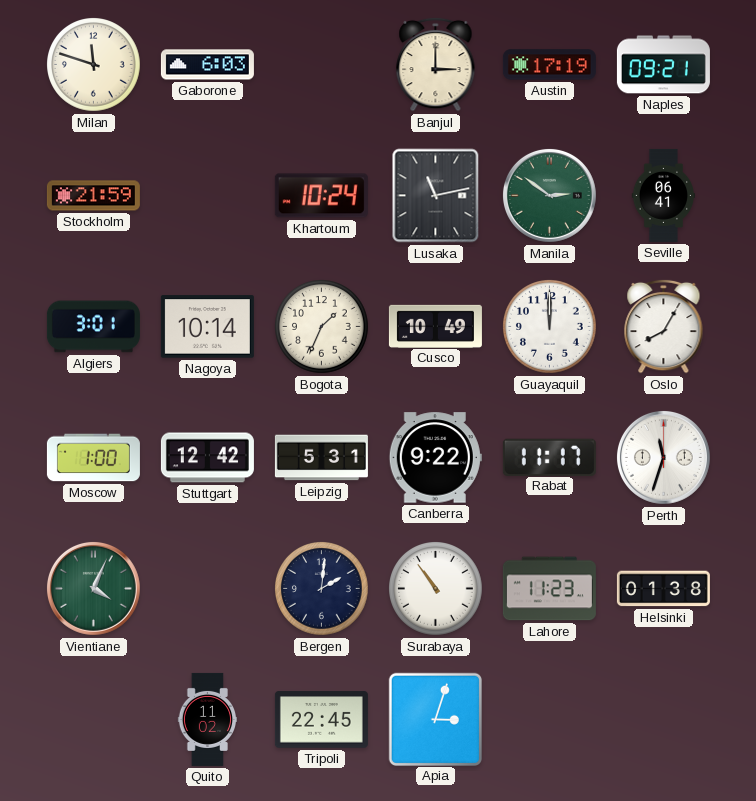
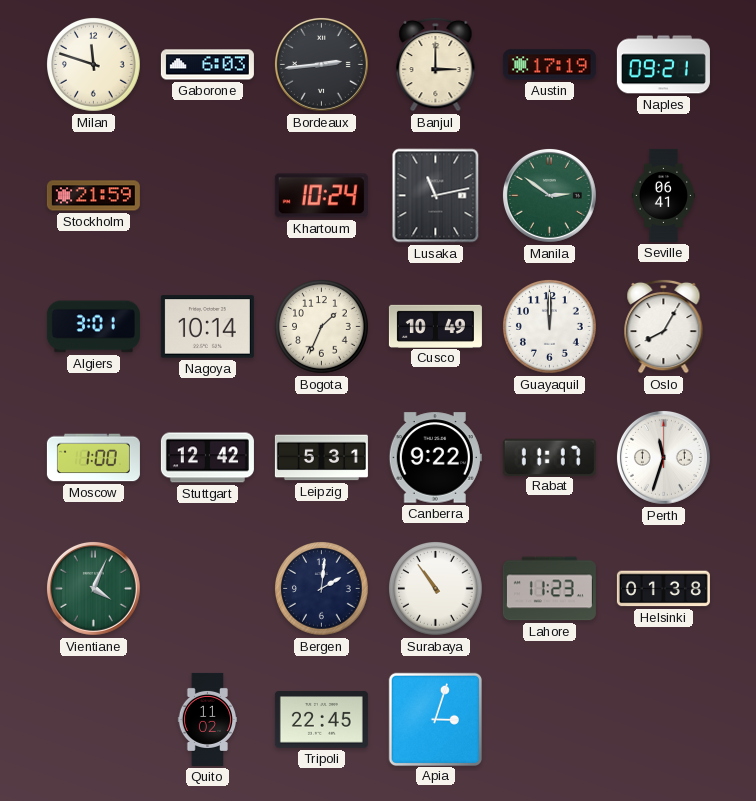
Bordeaux: none -> 2:44 (321, 64)
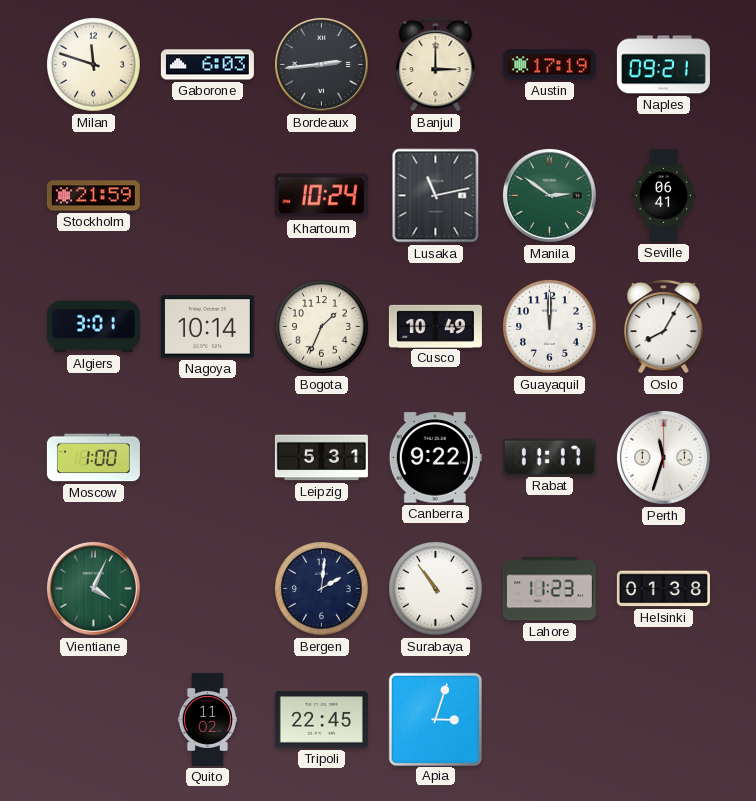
Stuttgart: 12:42 -> none (207, 458)
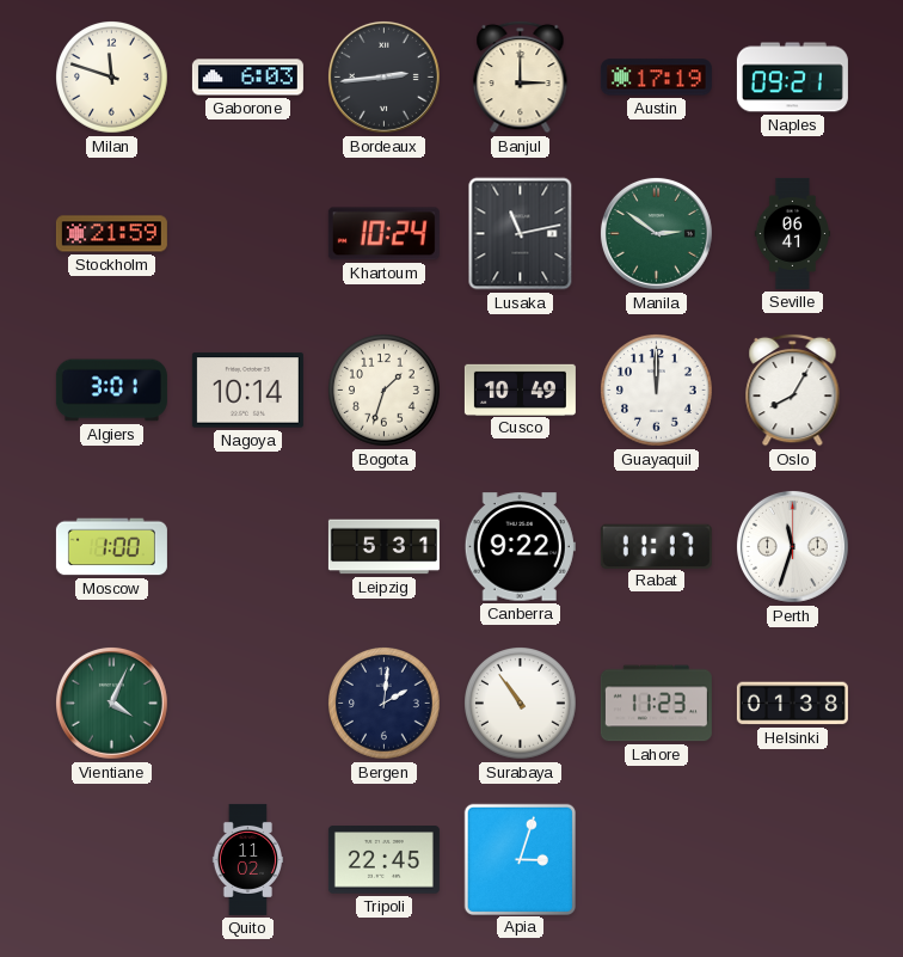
Bogota: 1:34 -> 1:33 (385, 391)
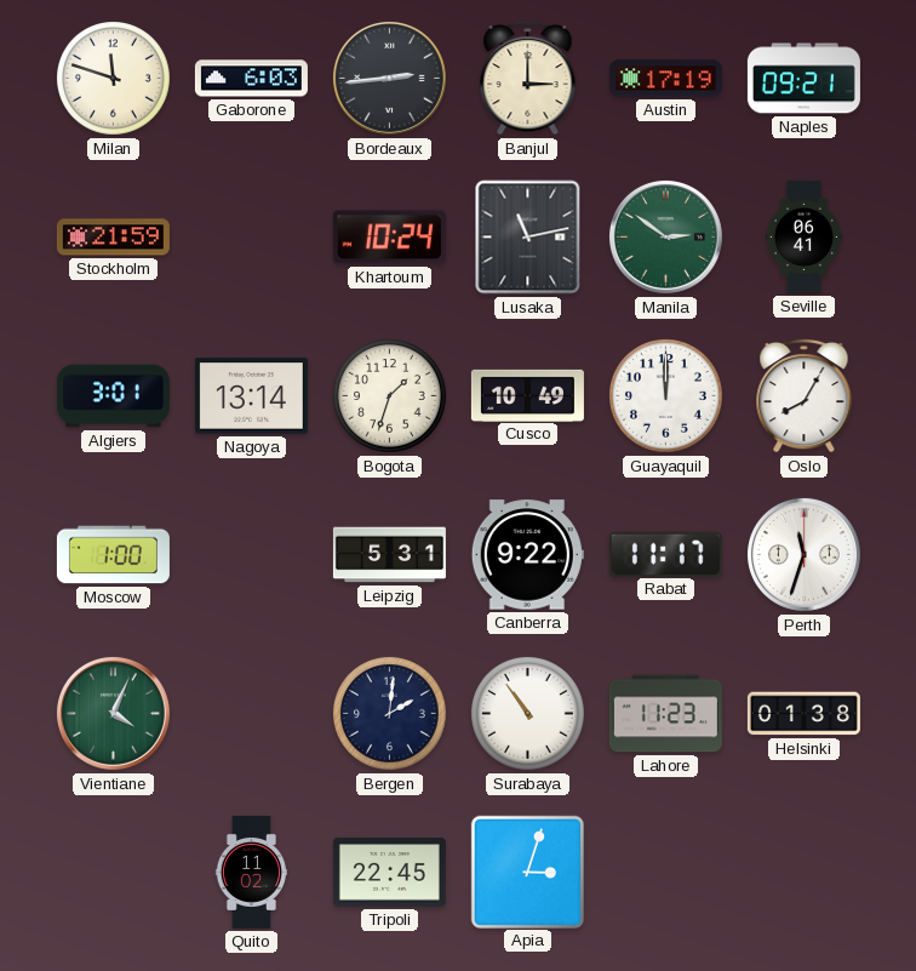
Nagoya: 10:14 -> 13:14 (251, 396)
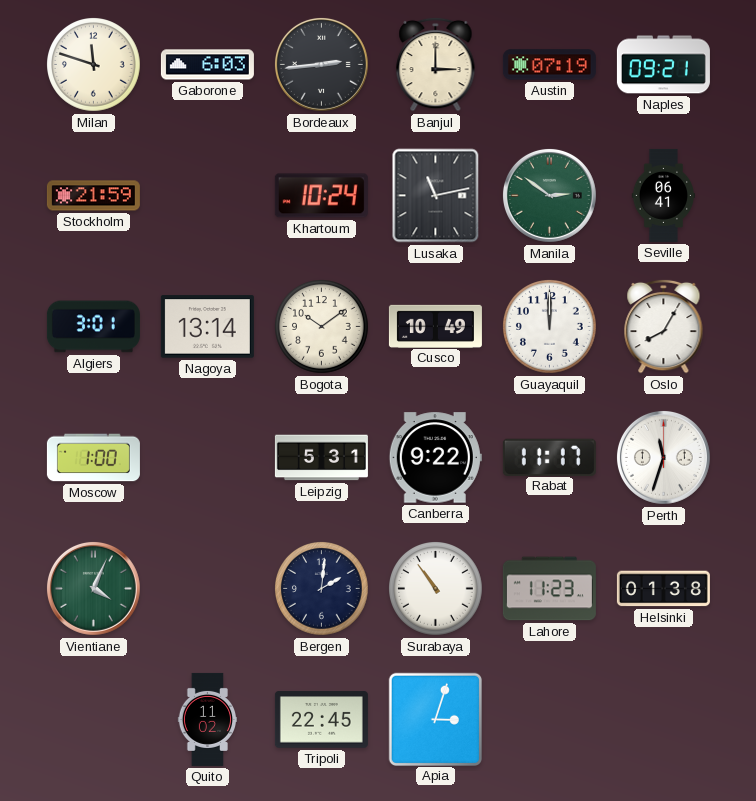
Austin: 17:19 -> 07:19 (549, 65)
Bogota: 1:33 -> 10:09 (322, 327)
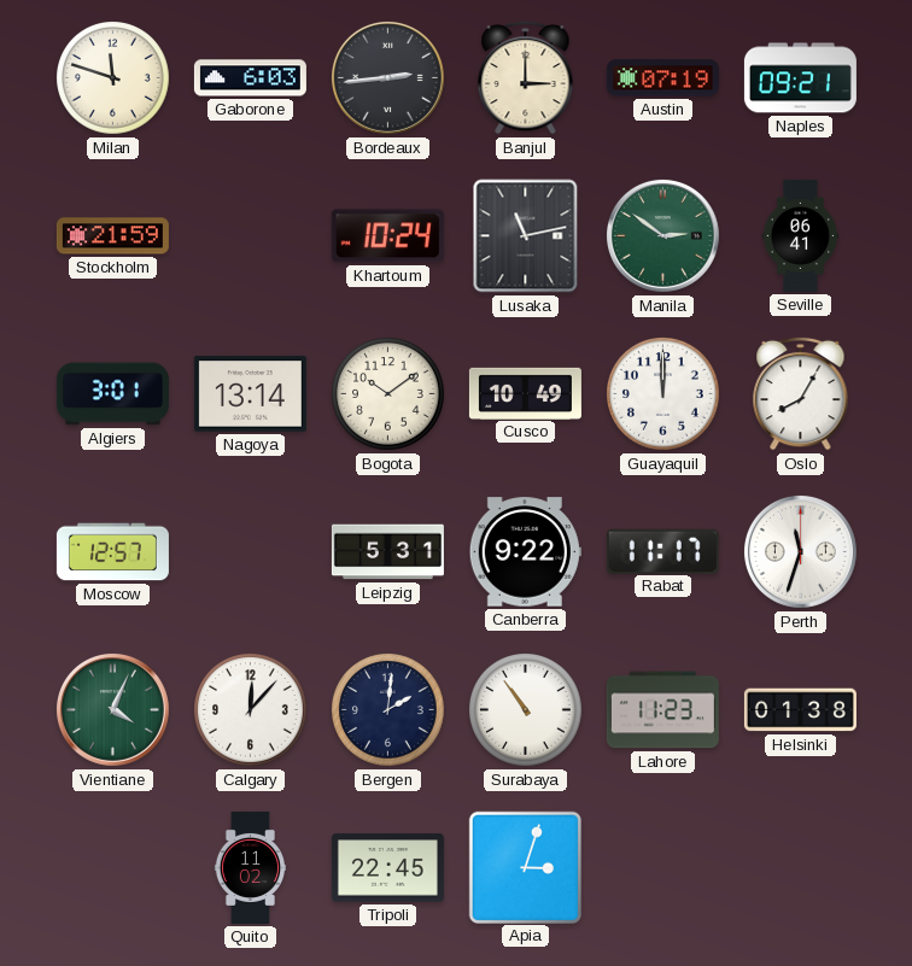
Moscow: 1:00 -> 12:57 (112, 552)
Calgary: none -> 12:07 (251, 710)
